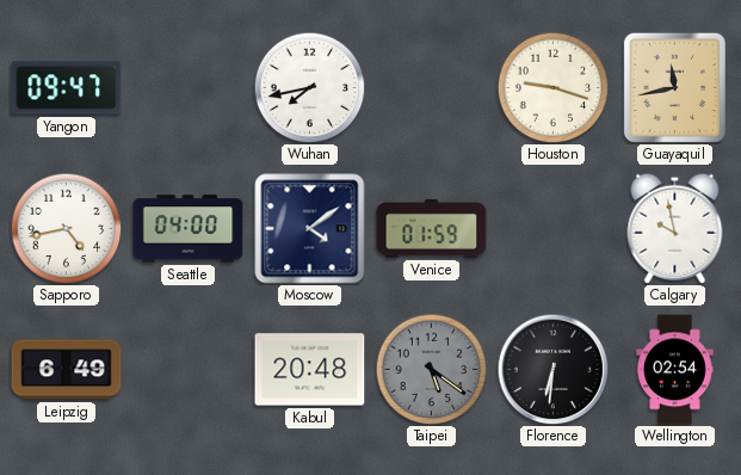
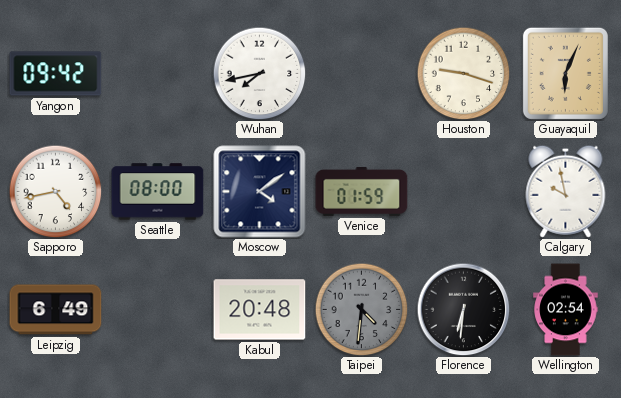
Yangon: 09:47 -> 09:42 (56, 74)
Guayaquil: 11:43 -> 6:04 (565, 73)
Seattle: 04:00 -> 08:00 (158, 192)
Taipei: 5:21 -> 4:31 (361, 309)
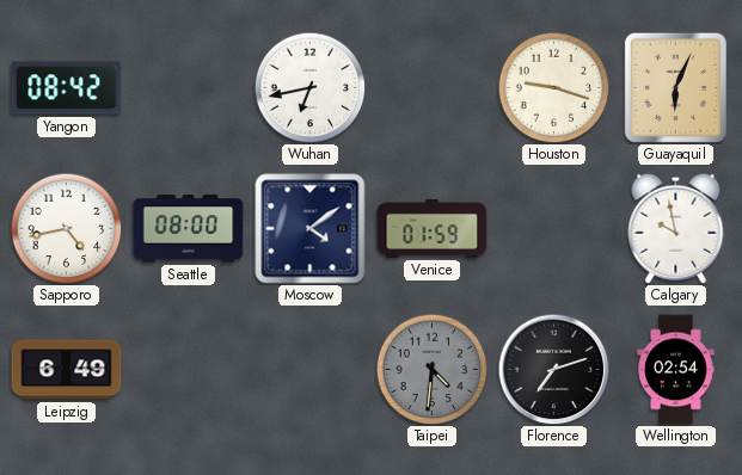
Yangon: 09:42 -> 08:42 (67, 88)
Wuhan: 7:43 -> 6:43 (309, 87)
Kabul: 20:48 -> none (260, 310)
Florence: 6:31 -> 7:12 (553, 369)
